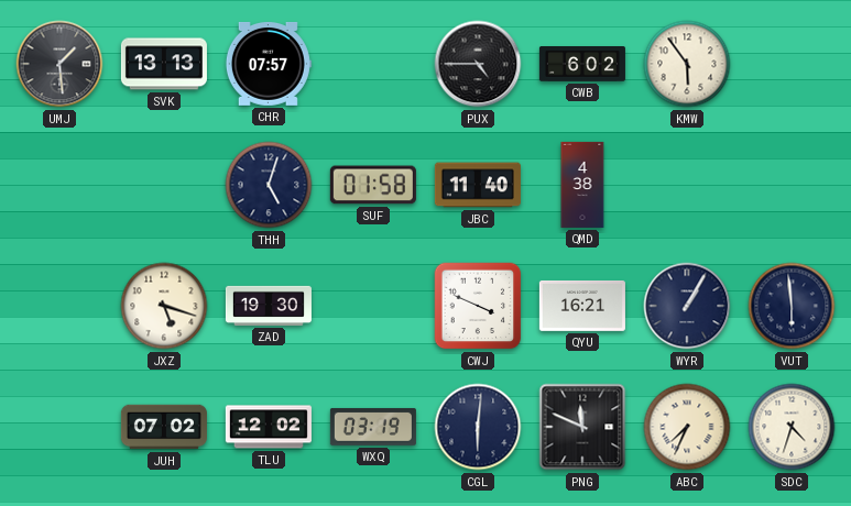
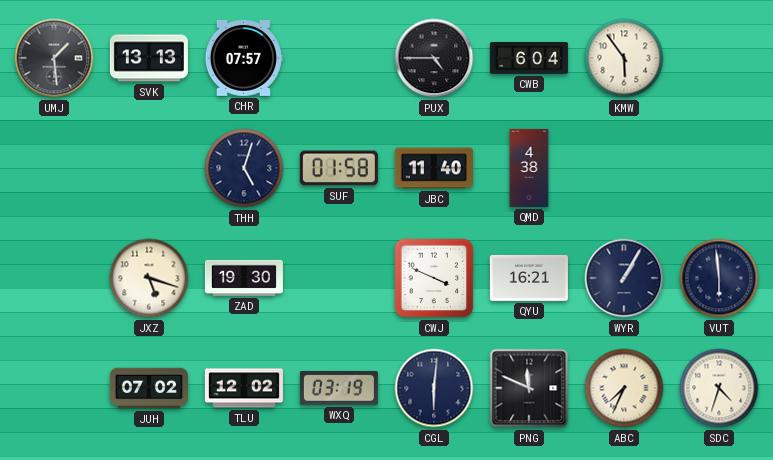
CWB: 6:02 -> 6:04 (529, 59)
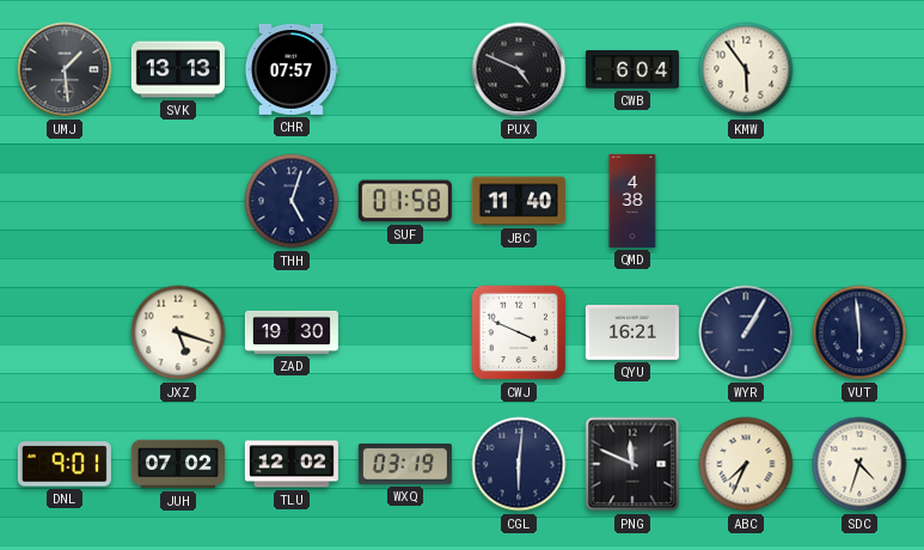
PUX: 4:45 -> 4:49 (519, 69)
DNL: none -> 9:01 (65, 464)
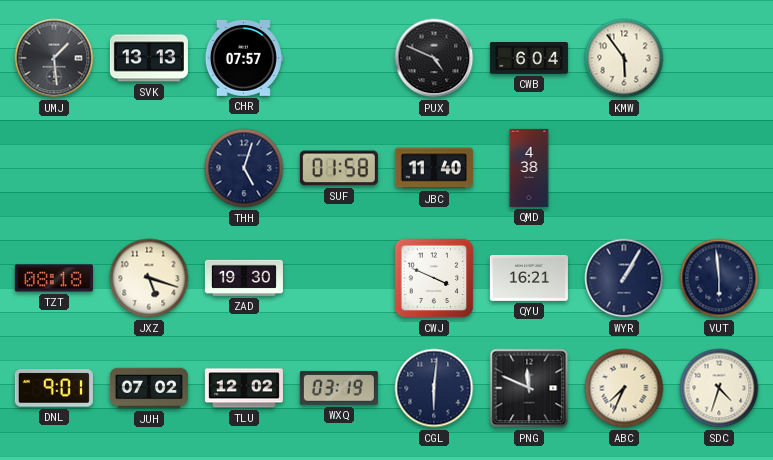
TZT: none -> 08:18 (54, 278)
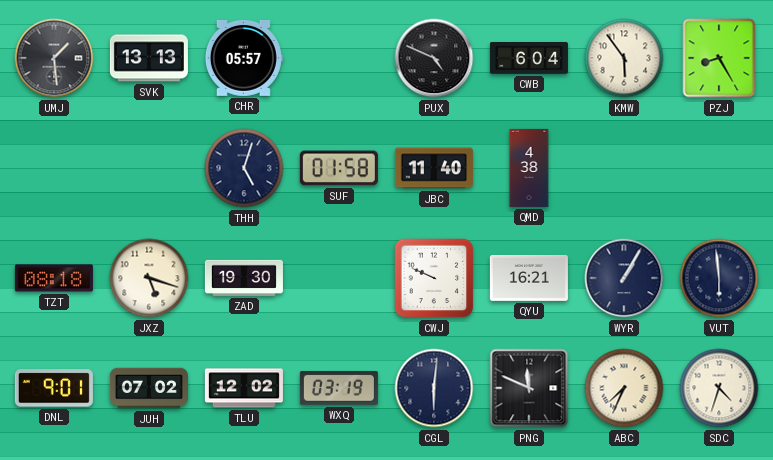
CHR: 07:57 -> 05:57 (243, 58)
PZJ: none -> 8:25 (719, 58)
CWJ: 3:49 -> 9:49 (434, 278)
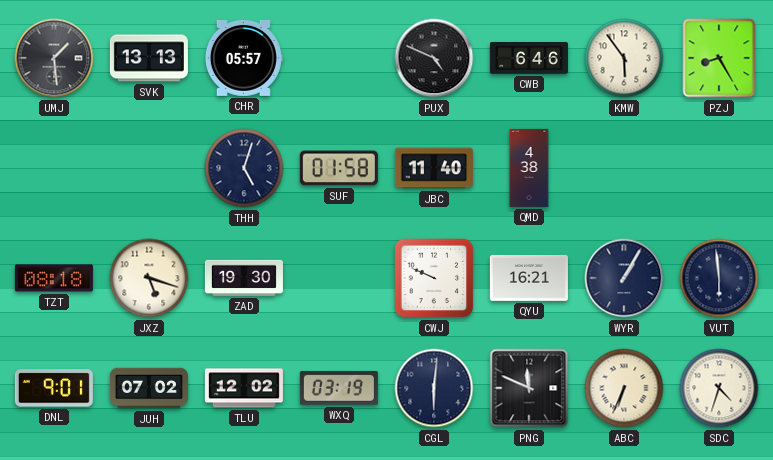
CWB: 6:04 -> 6:46 (529, 59)
ABC: 7:34 -> 6:34 (624, 388)
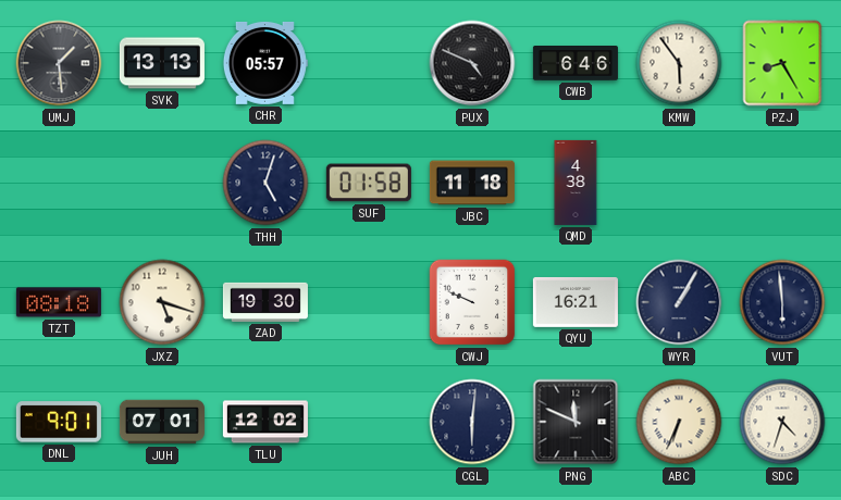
JBC: 11:40 -> 11:18 (472, 183)
JUH: 07:02 -> 07:01 (162, 422)
WXQ: 03:19 -> none (339, 388)
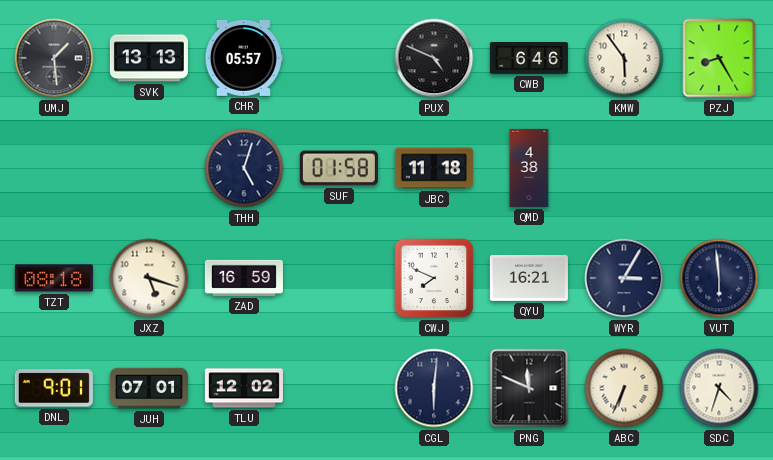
ZAD: 19:30 -> 16:59 (244, 278)
CWJ: 9:49 -> 7:49 (434, 278)
WYR: 1:05 -> 3:05 (624, 278)
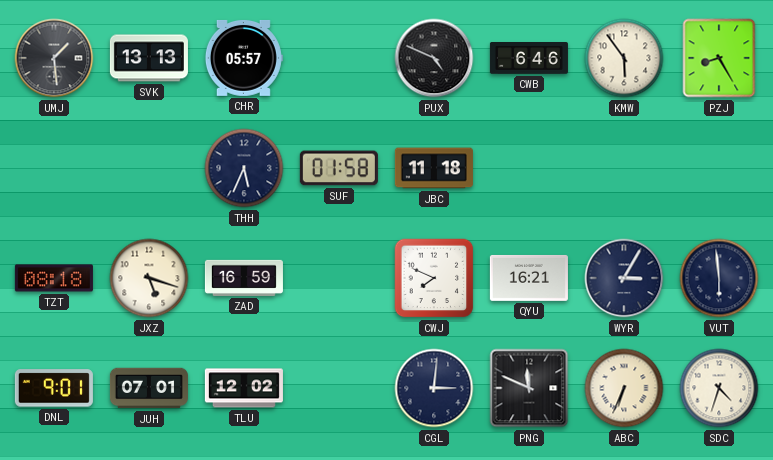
THH: 5:03 -> 5:34 (244, 168)
QMD: 4:38 -> none (529, 168)
CGL: 6:01 -> 3:01 (434, 388)
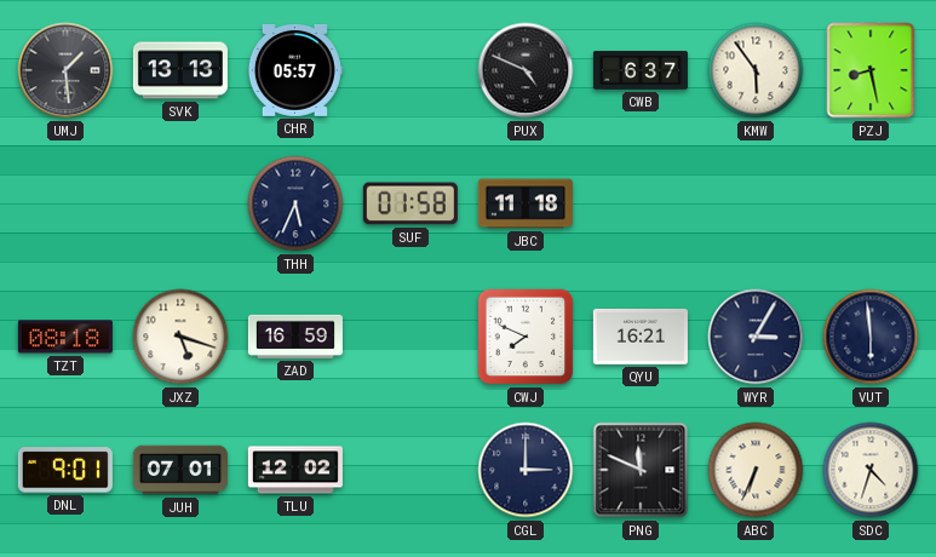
CWB: 6:46 -> 6:37 (641, 71)
PZJ: 8:25 -> 8:28 (871, 70)
CGL: 3:01 -> 3:00 (526, 470)
